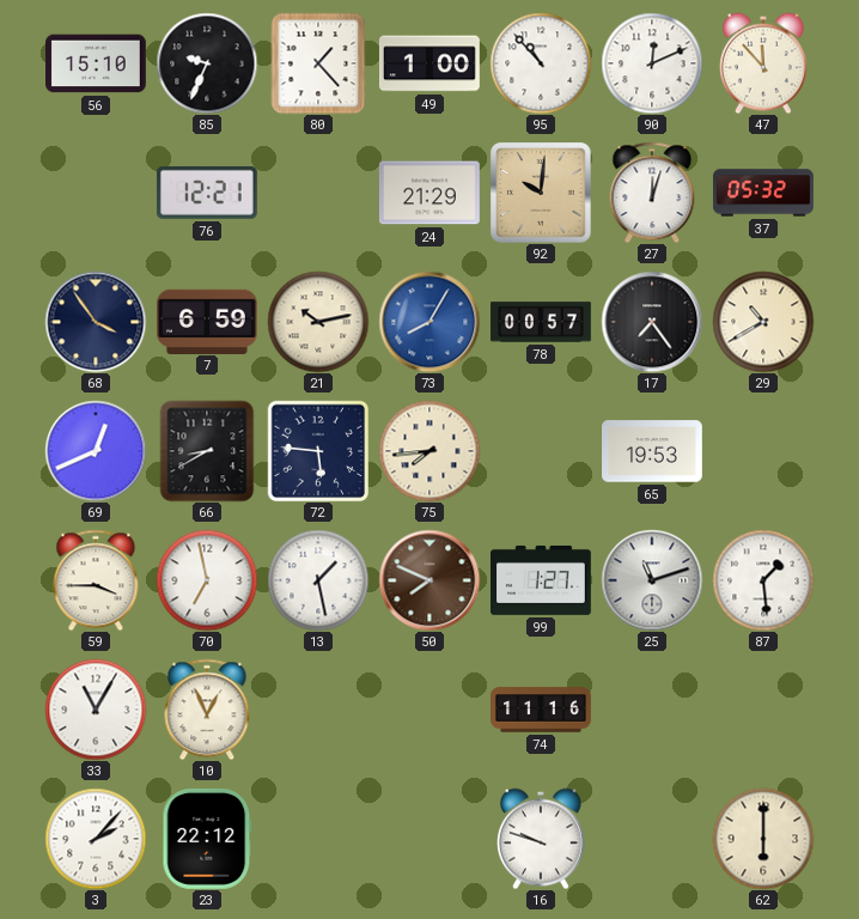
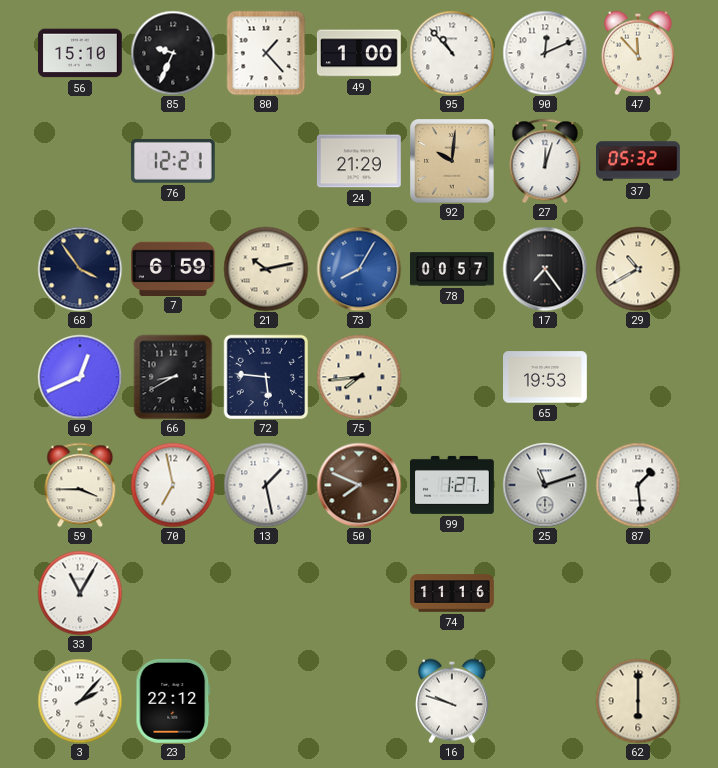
10: 12:56 -> none (207, 710)
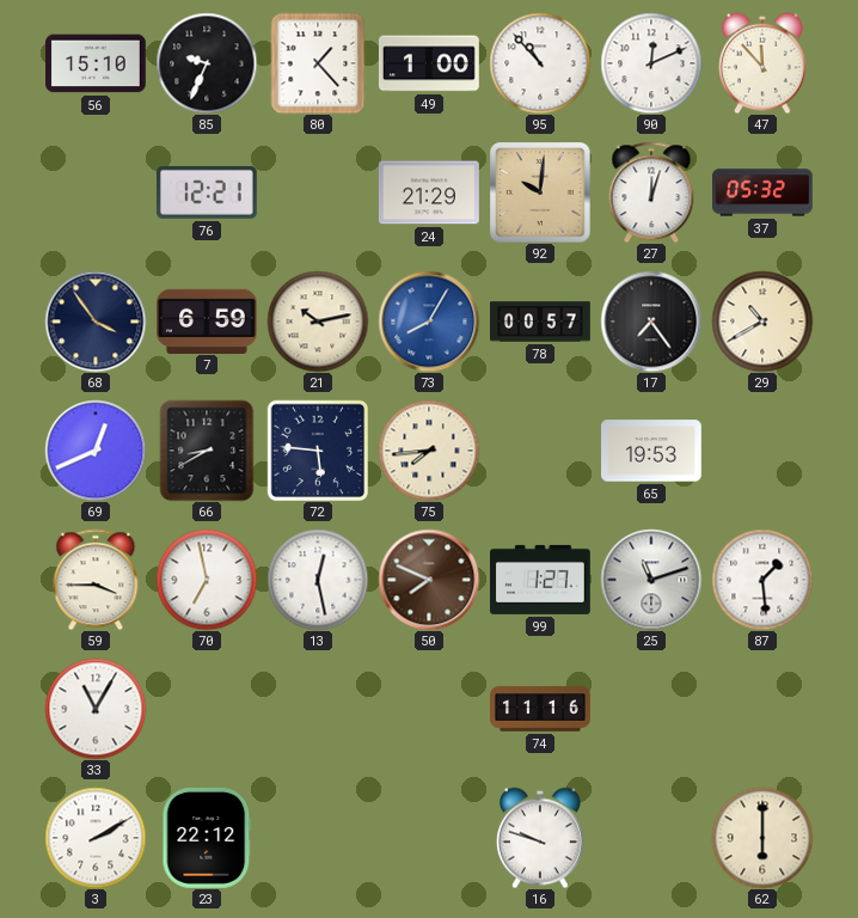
13: 1:28 -> 12:28 (318, 580)
3: 2:07 -> 2:10 (96, 838)
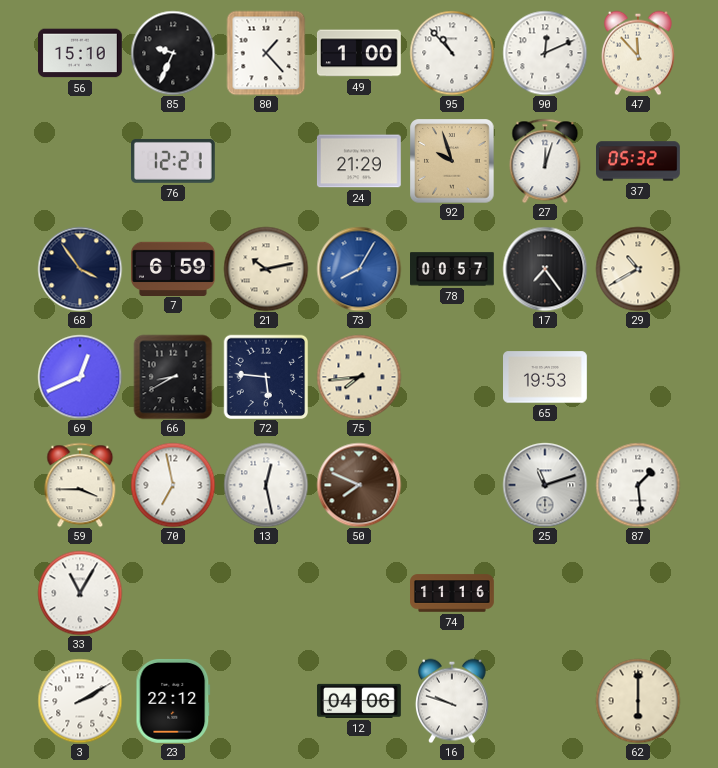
92: 10:01 -> 9:57 (452, 161)
99: 1:27 -> none (541, 580)
12: none -> 04:06 (360, 701)
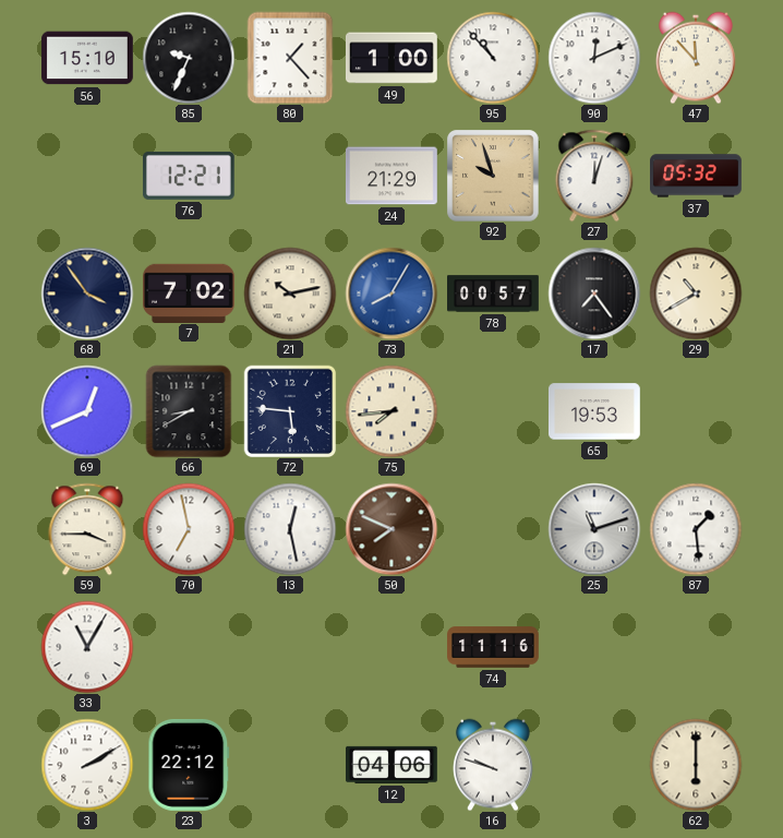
7: 6:59 -> 7:02 (190, 292)
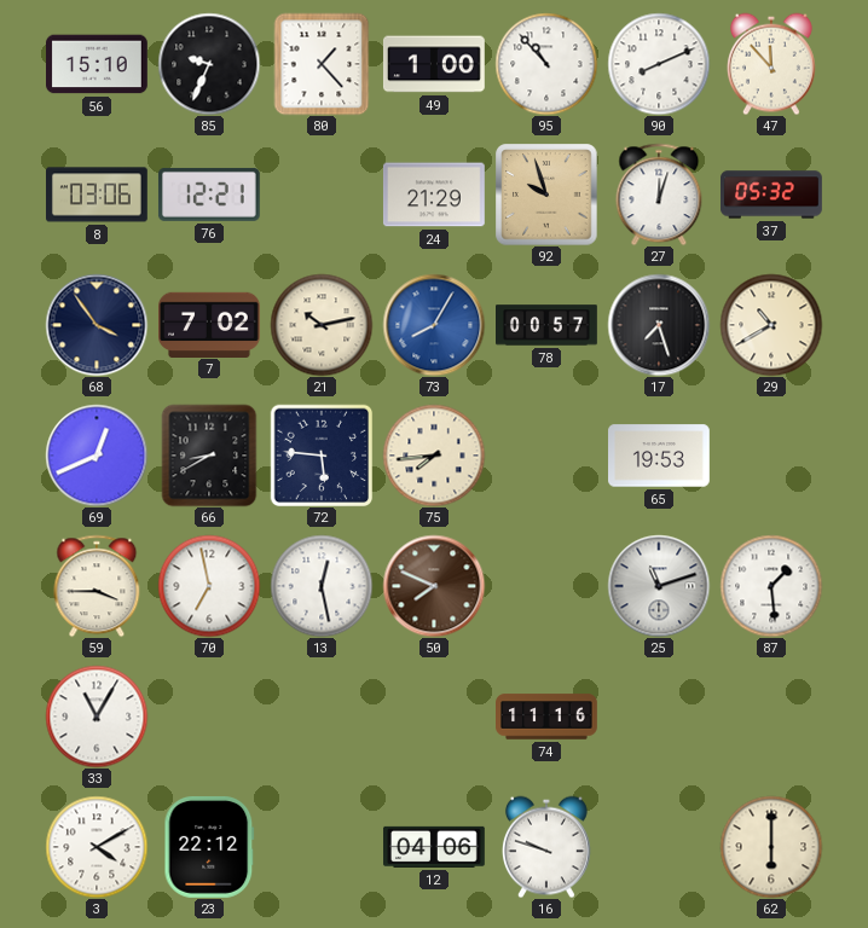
90: 12:11 -> 8:11 (659, 64)
8: none -> 03:06 (98, 195)
17: 7:24 -> 7:27 (659, 325)
3: 2:10 -> 4:10 (97, 847)
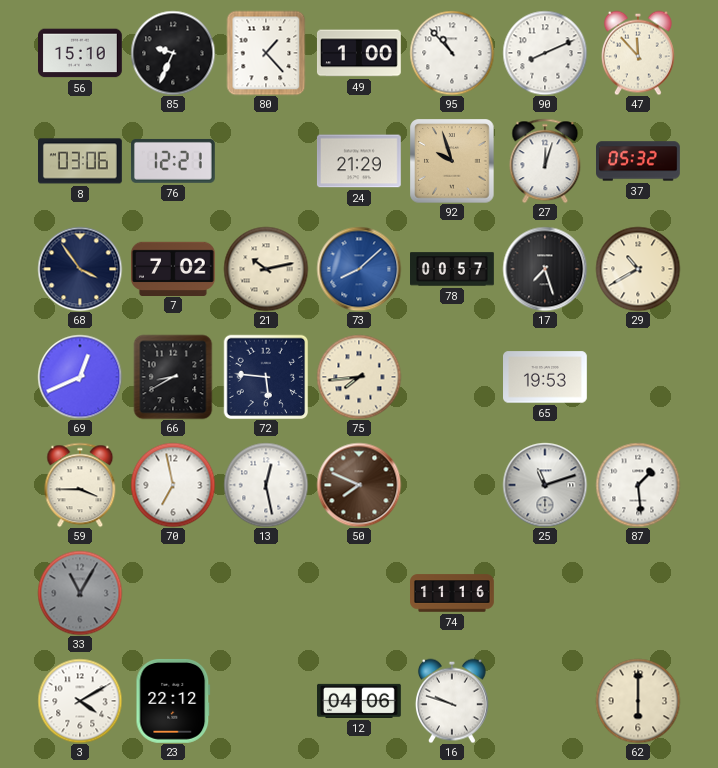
73: 8:05 -> 8:08 (359, 269)
33 dial: white -> grey (80, 593)
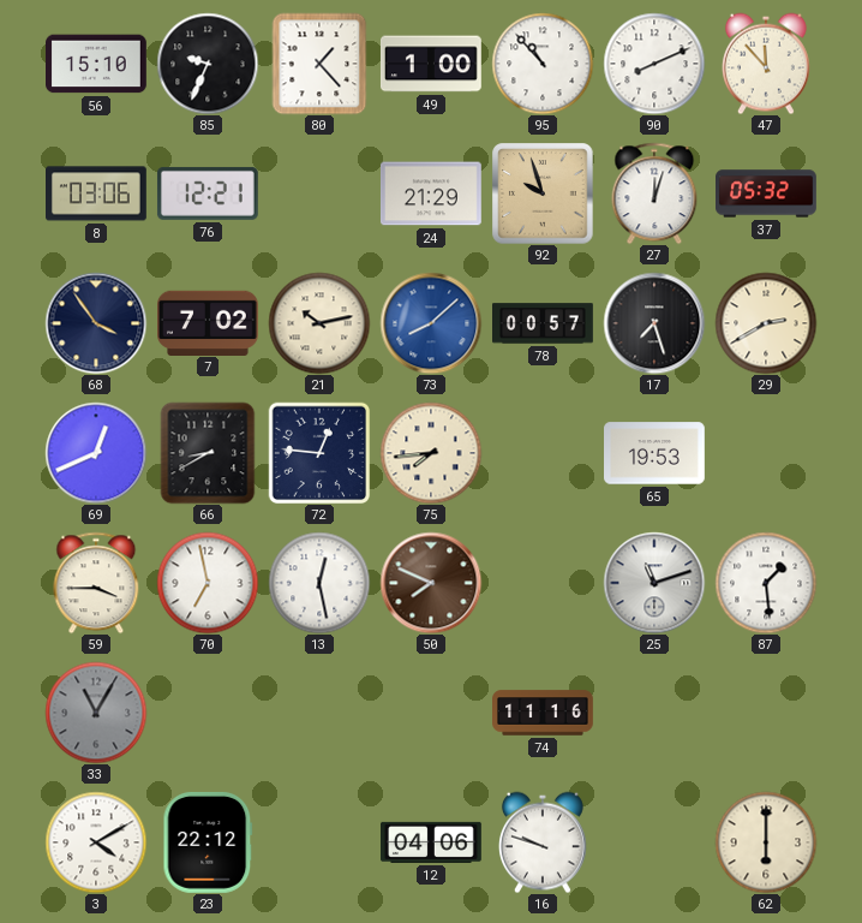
29: 10:40 -> 2:40 (766, 323)
72: 5:46 -> 12:46 (319, 453)
